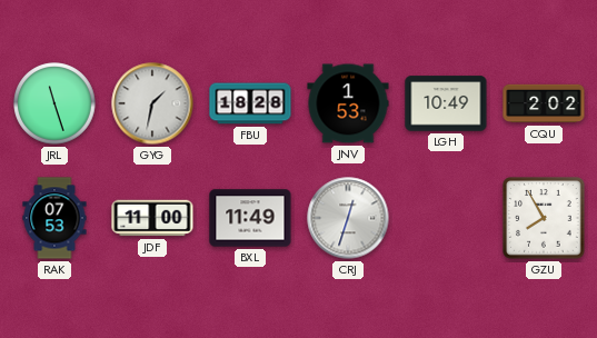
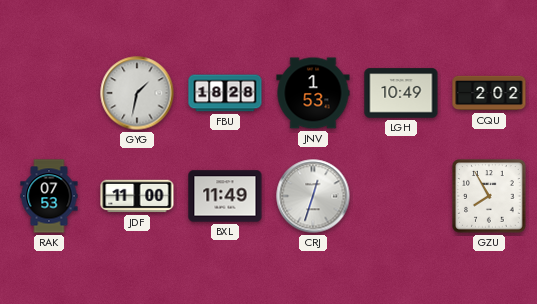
JRL: 11:27 -> none (54, 103)
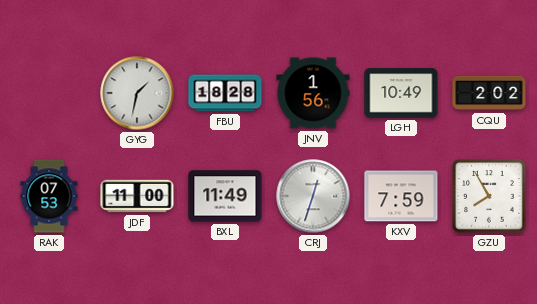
JNV: 1:53 -> 1:56 (313, 93)
KXV: none -> 7:59 (401, 196)
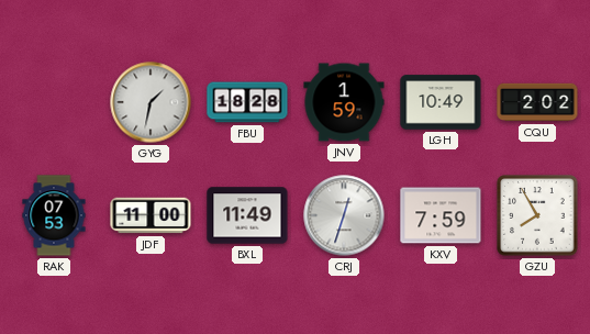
JNV: 1:56 -> 1:59 (344, 102)
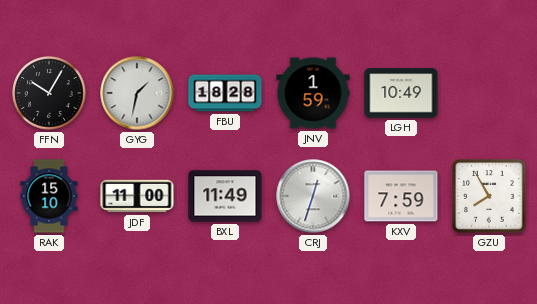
FFN: none -> 10:05 (49, 93)
CQU: 2:02 -> none (537, 102)
RAK: 07:53 -> 15:10 (49, 196)
